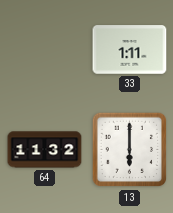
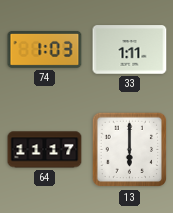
74: none -> 1:03 (45, 50)
64: 11:32 -> 11:17 (45, 150)
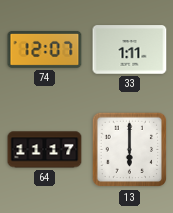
74: 1:03 -> 12:07 (45, 50)
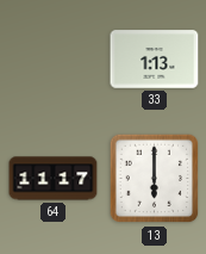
74: 12:07 -> none (45, 50)
33: 1:11 -> 1:13 (155, 60)
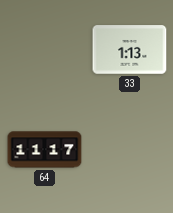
13: 6:00 -> none (155, 179)
